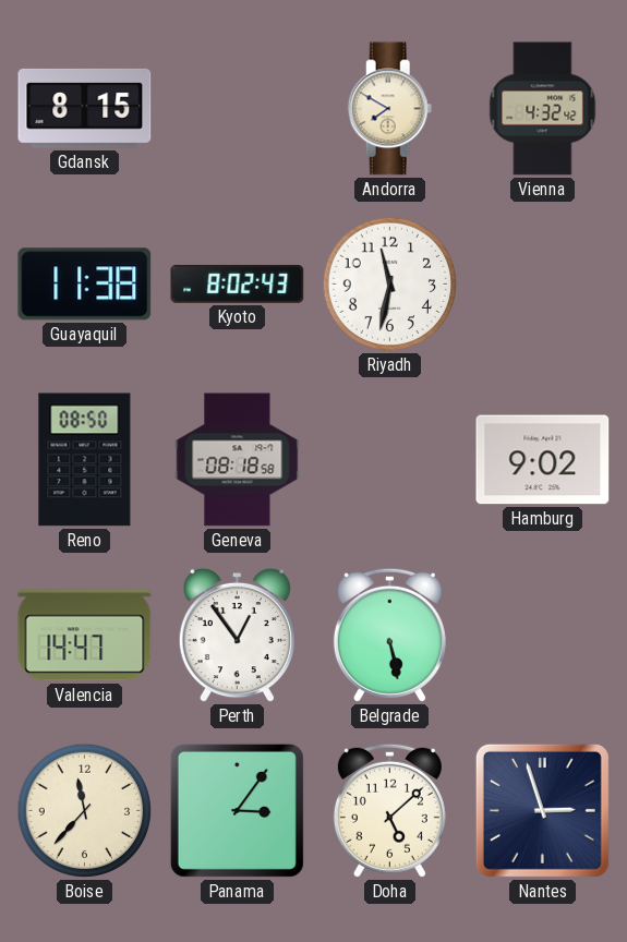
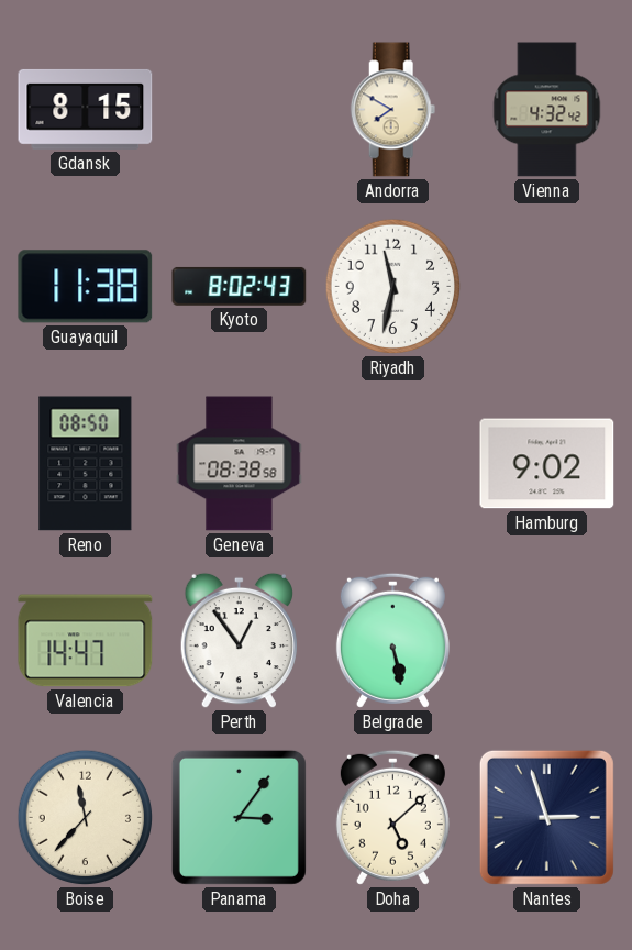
Geneva: 08:18 -> 08:38 (240, 464)
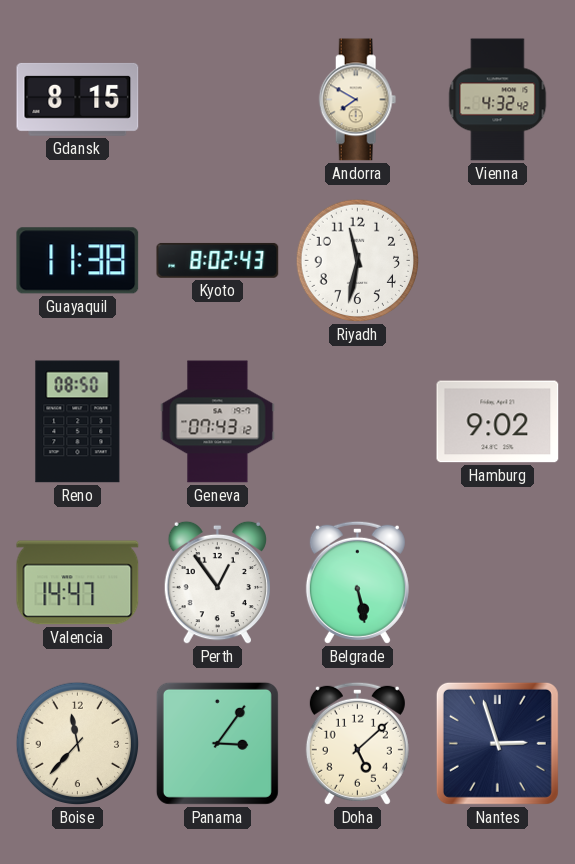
Geneva: 08:38 -> 07:43 (218, 422)
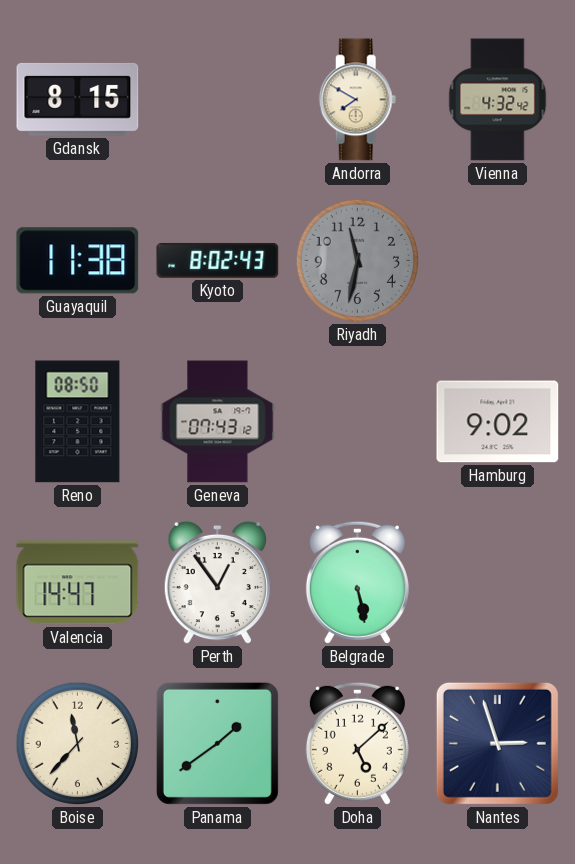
Riyadh dial: white -> grey (358, 261)
Panama: 3:06 -> 1:39 (217, 743)
